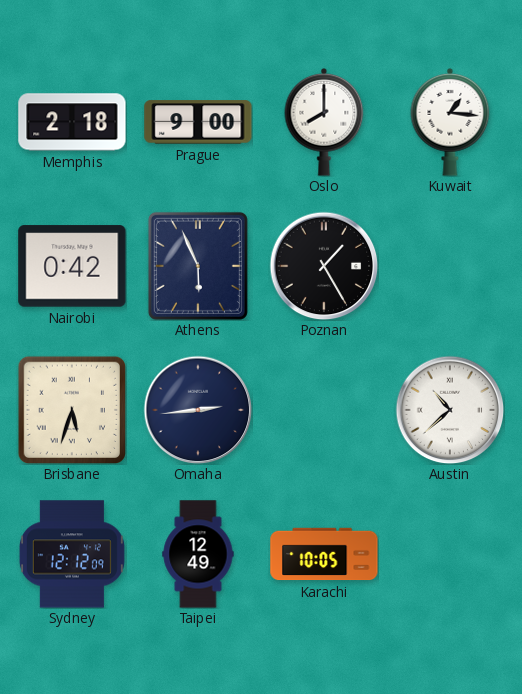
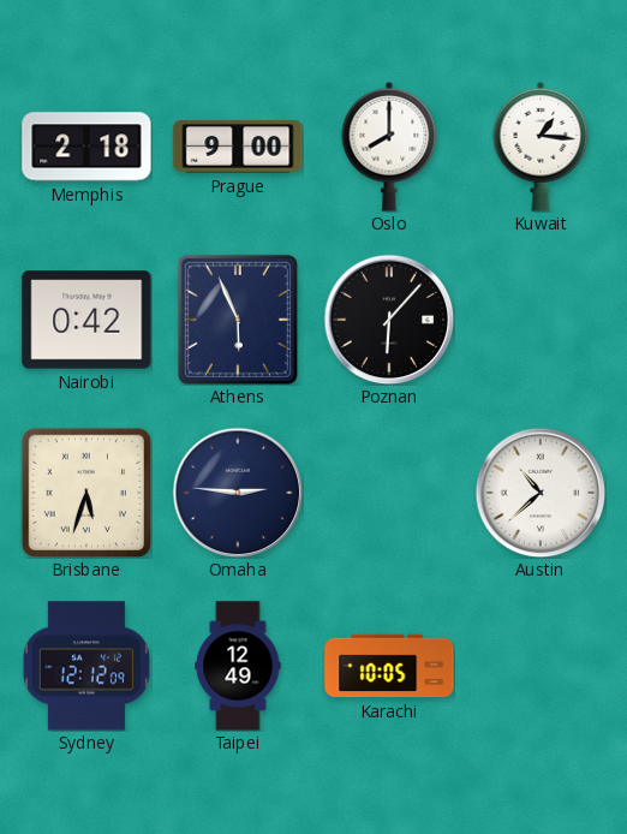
Poznan: 1:25 -> 6:07 (389, 320)
Omaha: 2:44 -> 2:46 (238, 493)
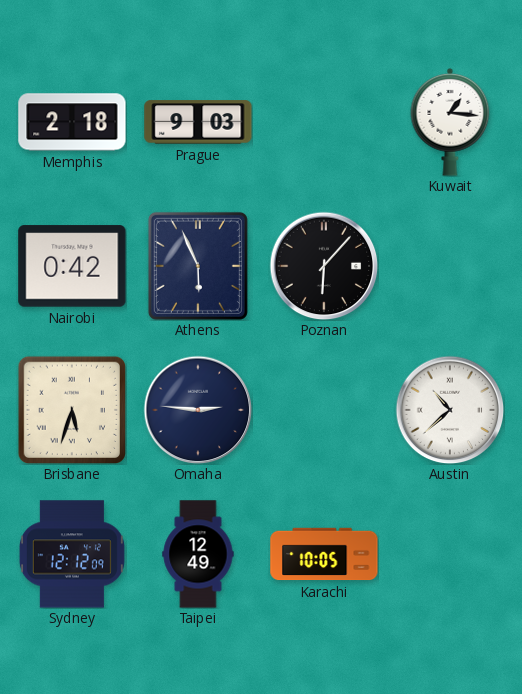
Prague: 9:00 -> 9:03 (198, 122)
Oslo: 8:00 -> none (389, 147)
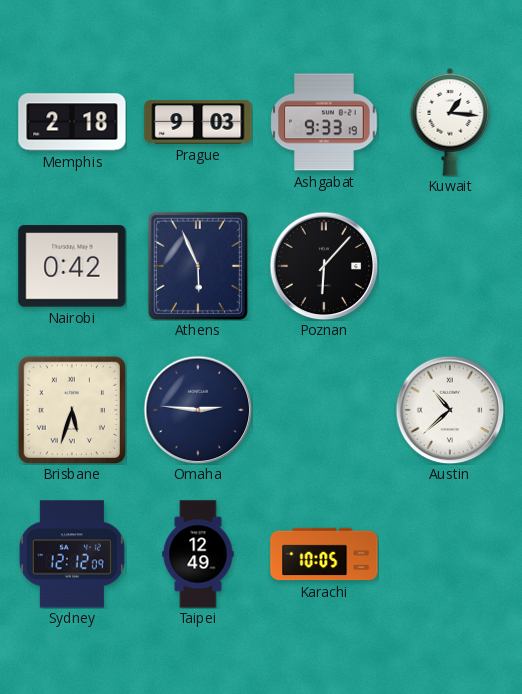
Ashgabat: none -> 9:33 (324, 122)
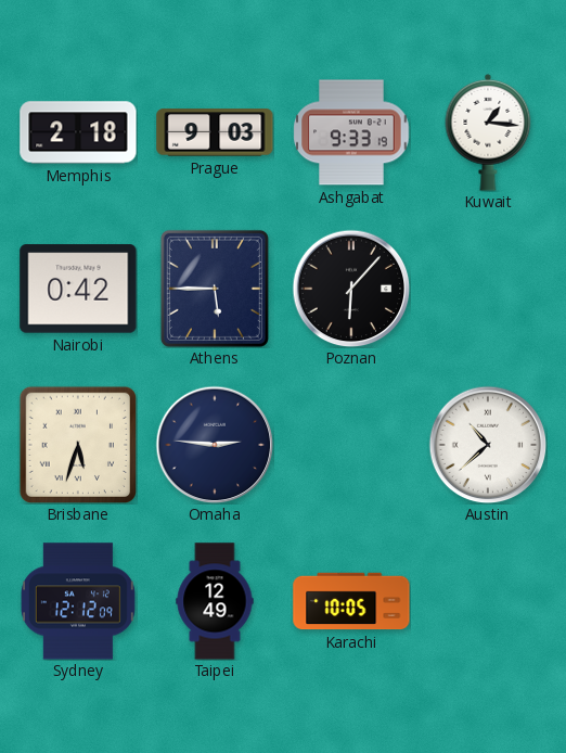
Athens: 5:56 -> 5:45 (215, 289)
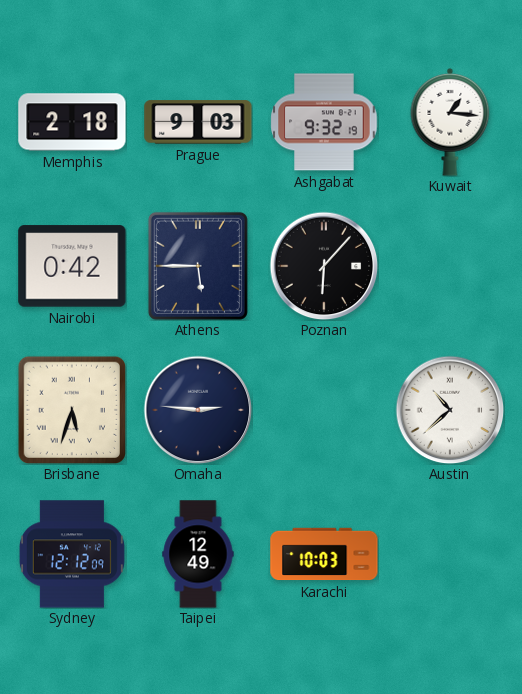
Ashgabat: 9:33 -> 9:32 (324, 122)
Karachi: 10:05 -> 10:03 (324, 554)
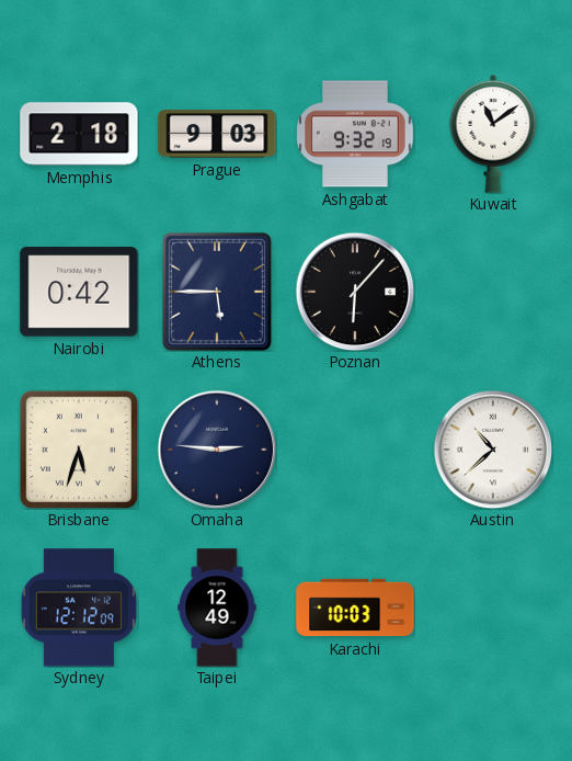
Kuwait: 1:16 -> 11:09 (493, 134)
